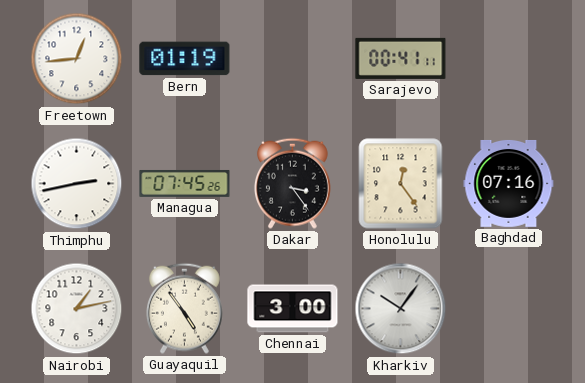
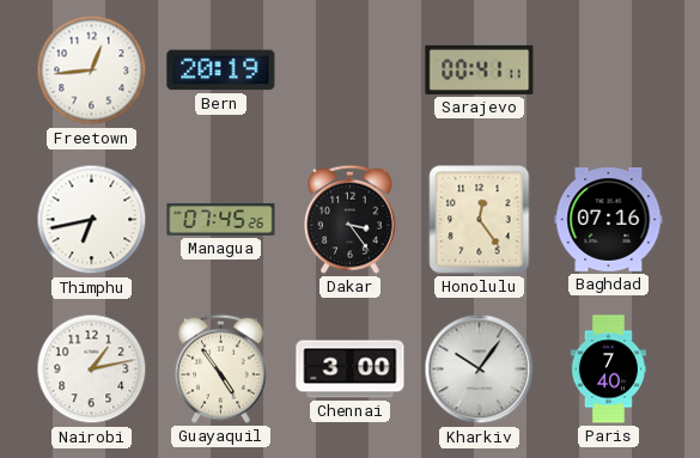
Bern: 01:19 -> 20:19 (221, 71)
Thimphu: 2:43 -> 6:43 (92, 220)
Paris: none -> 7:40 (608, 370)
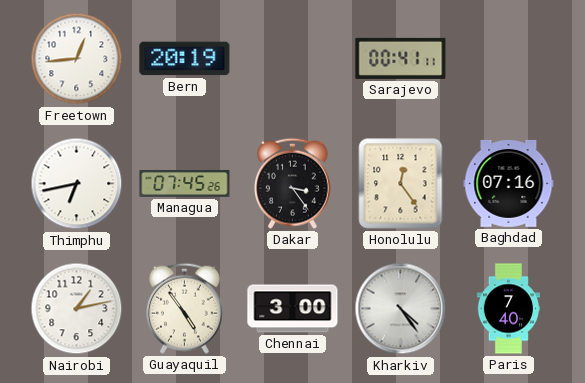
Kharkiv: 10:06 -> 4:24 (401, 309)
